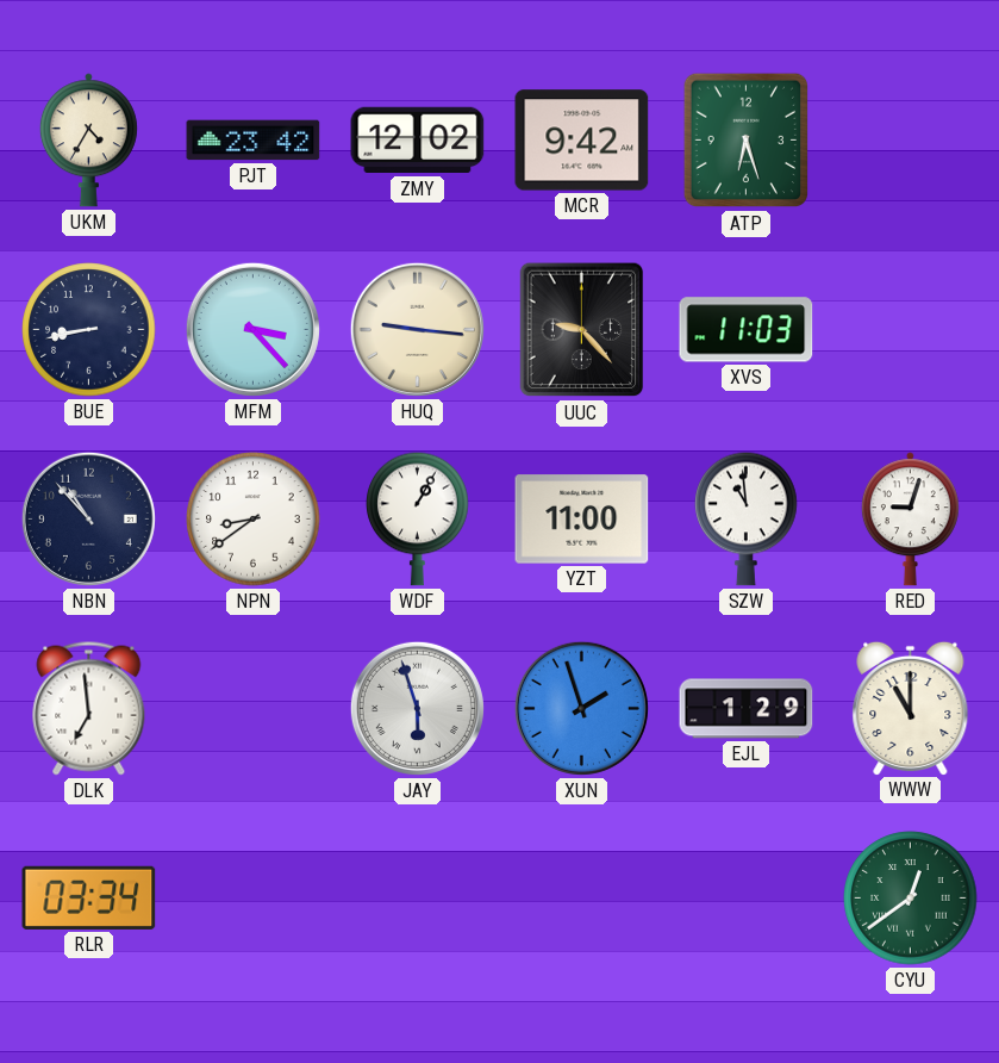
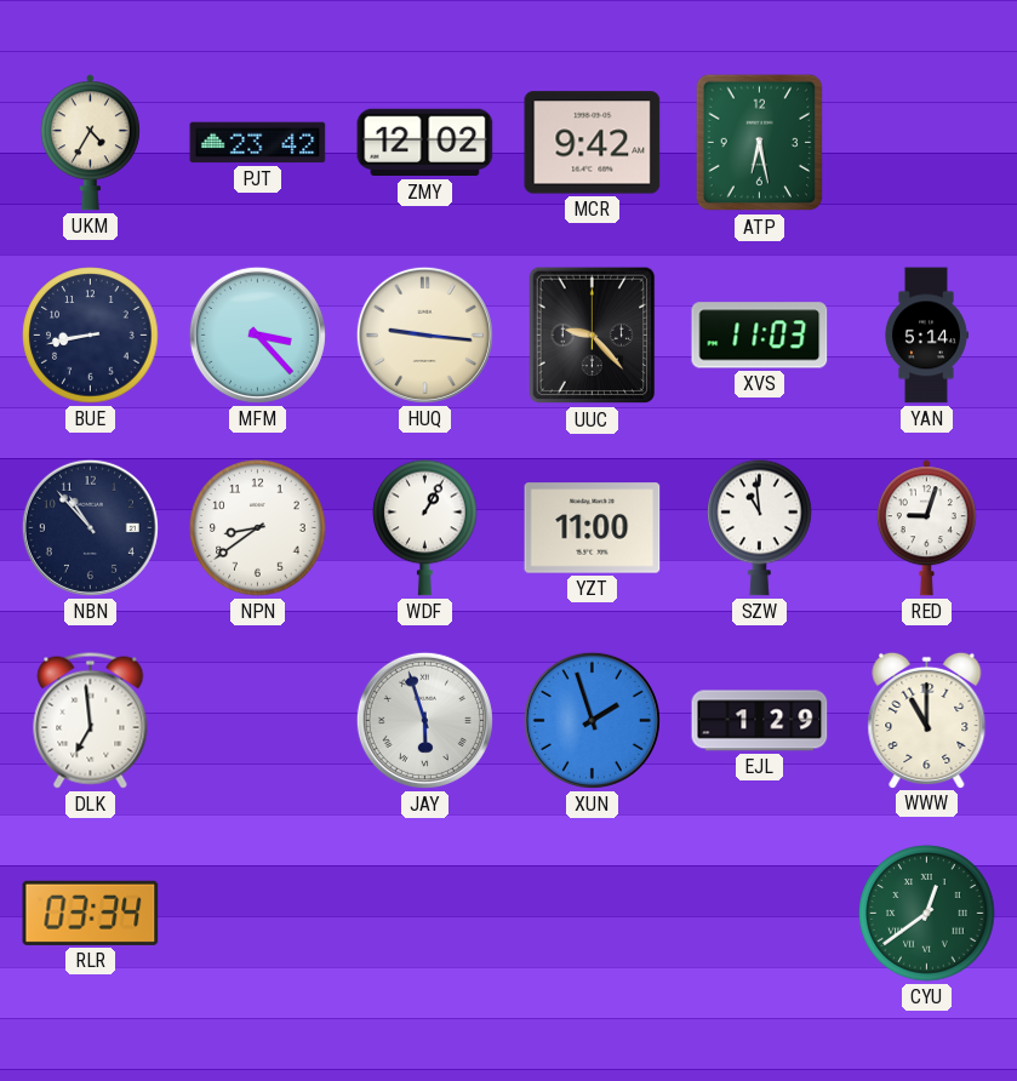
ATP: 6:27 -> 6:28 (760, 143)
YAN: none -> 5:14 (926, 336)
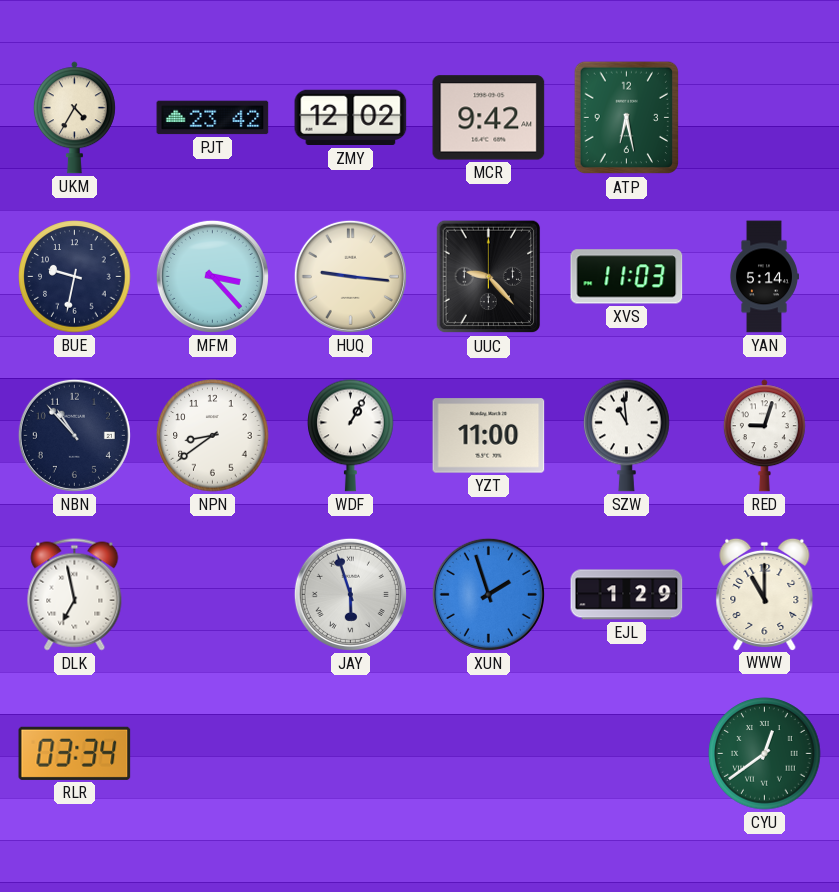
BUE: 8:43 -> 9:32 (75, 277)
DLK: 6:59 -> 6:58 (75, 595)
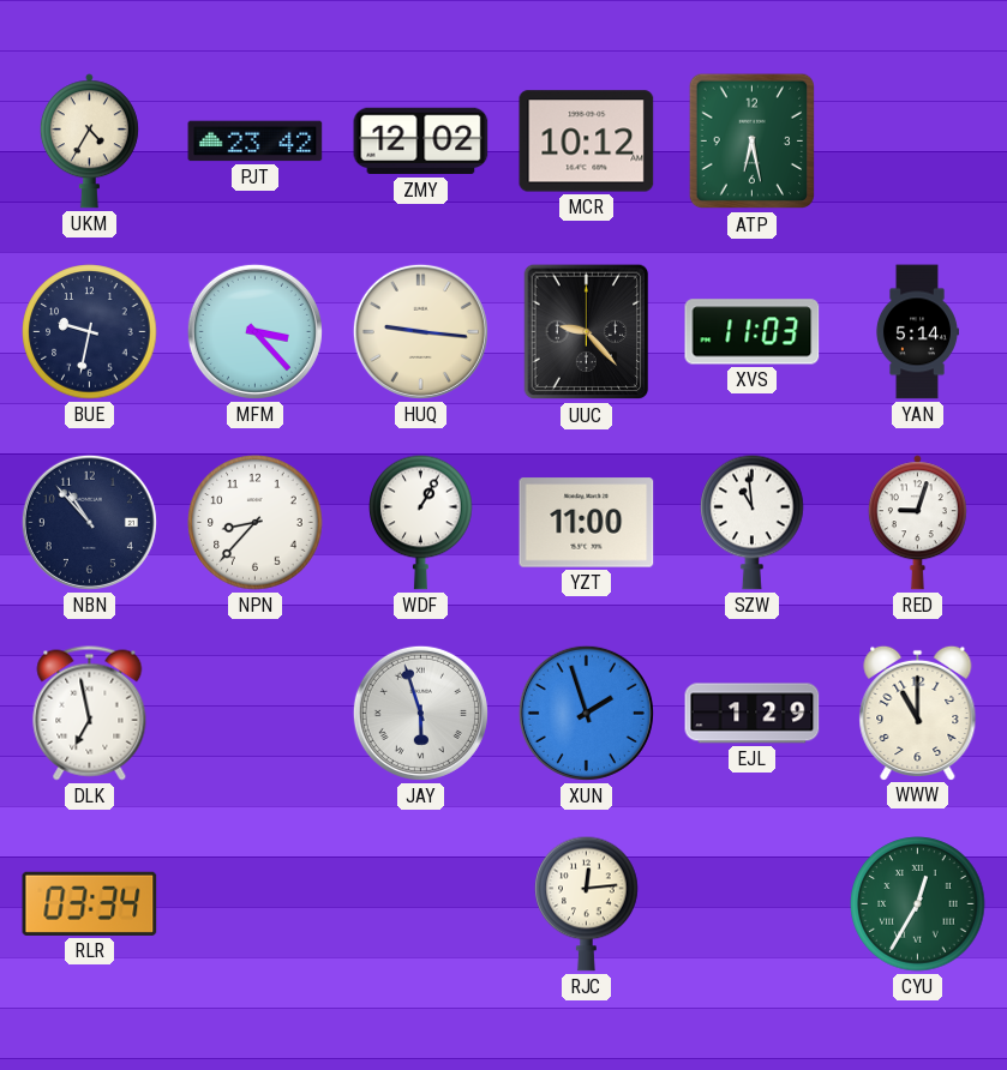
MCR: 9:42 -> 10:12 (587, 142)
NPN: 8:39 -> 8:37 (256, 523)
RJC: none -> 12:14 (587, 903)
CYU: 12:39 -> 12:35 (918, 904)
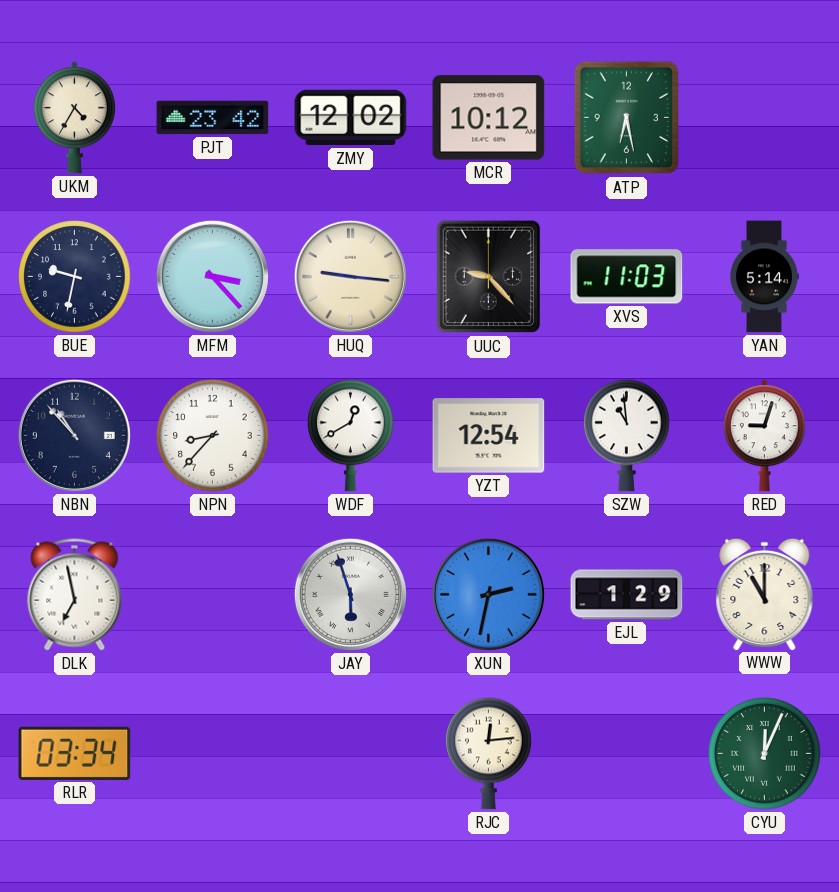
WDF: 1:05 -> 12:40 (351, 435)
YZT: 11:00 -> 12:54 (489, 436)
XUN: 1:57 -> 2:32 (488, 594)
CYU: 12:35 -> 12:04 (765, 754)
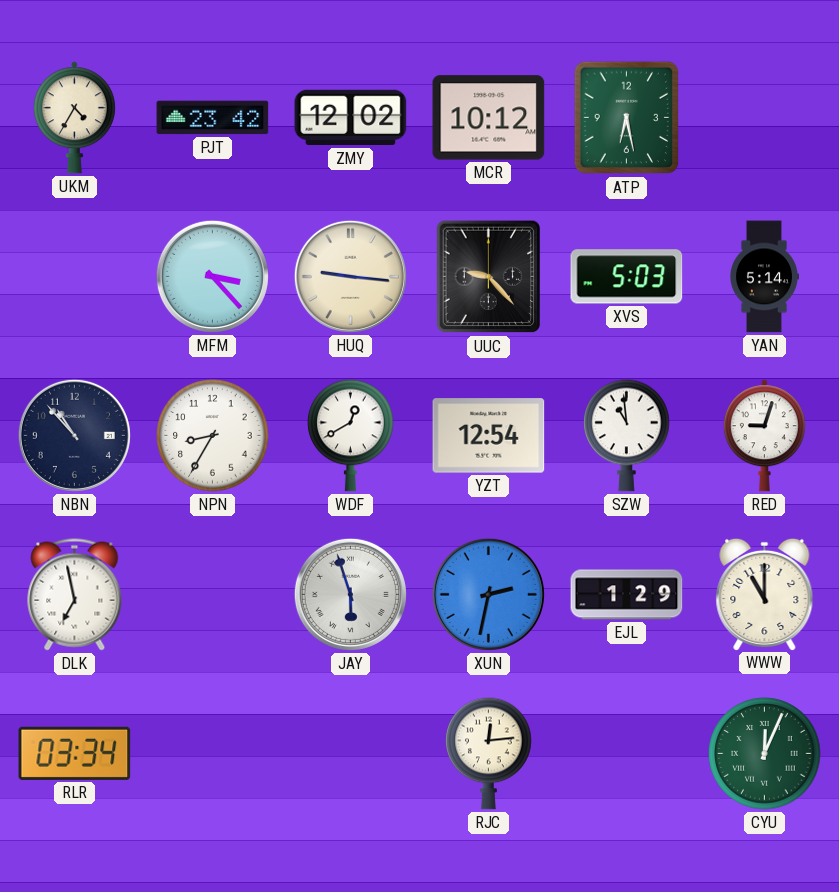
BUE: 9:32 -> none (75, 277)
XVS: 11:03 -> 5:03 (627, 277)
NPN: 8:37 -> 8:35 (213, 436)
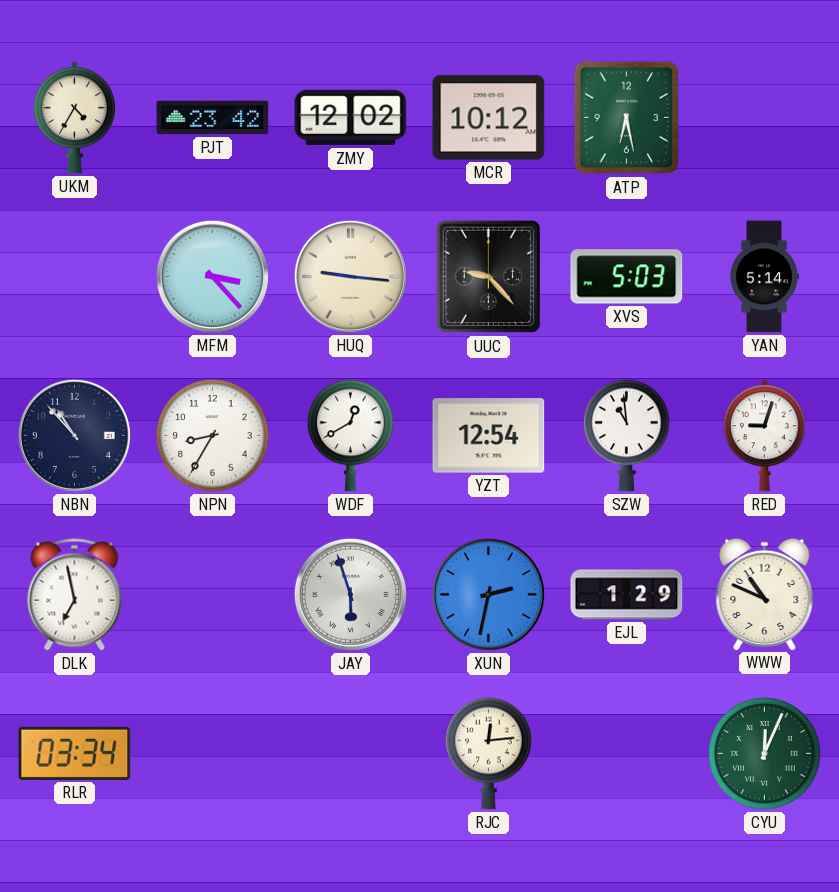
WWW: 11:00 -> 10:49 (765, 594)
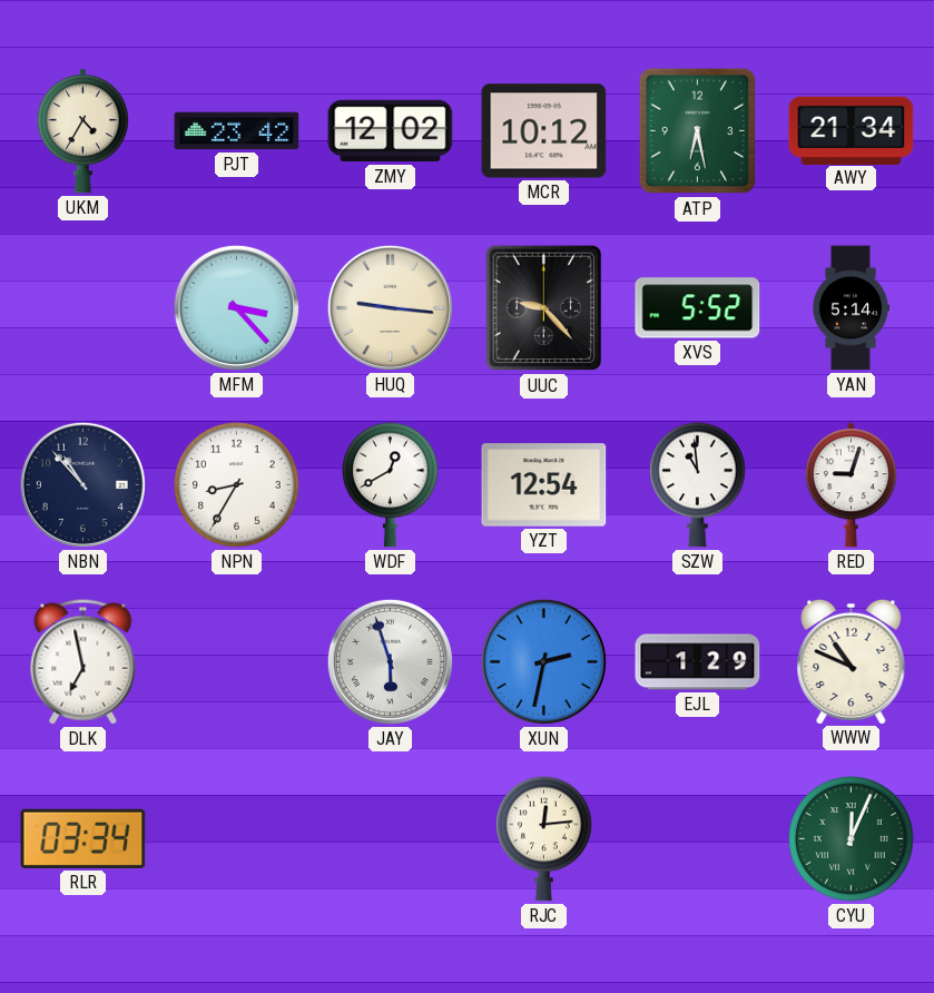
AWY: none -> 21:34 (852, 130)
XVS: 5:03 -> 5:52 (698, 308)
